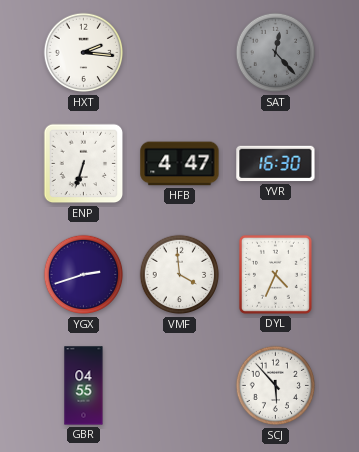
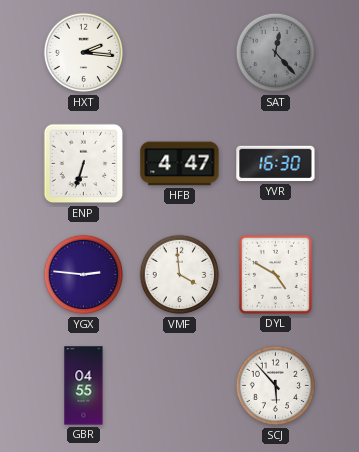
YGX: 2:42 -> 2:46 (84, 275)
DYL: 4:34 -> 4:50 (275, 274)
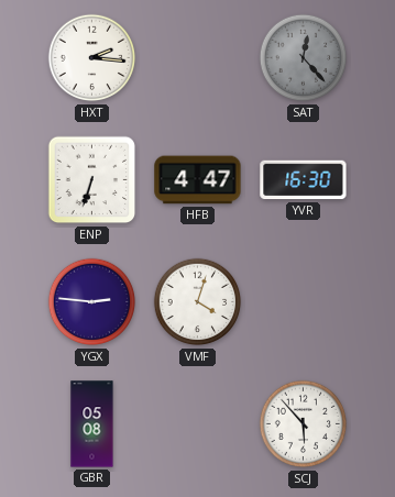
VMF: 3:59 -> 4:03 (198, 302)
DYL: 4:50 -> none (275, 274)
GBR: 04:55 -> 05:08 (92, 424)
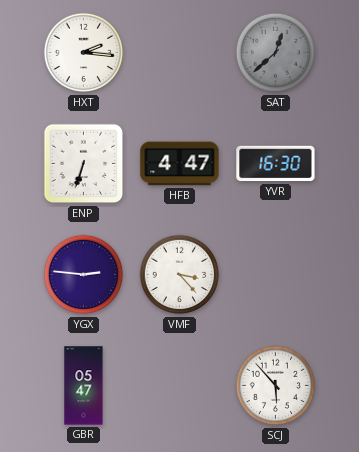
SAT: 12:23 -> 12:38 (276, 53)
VMF: 4:03 -> 3:23 (180, 275)
GBR: 05:08 -> 05:47 (84, 386)
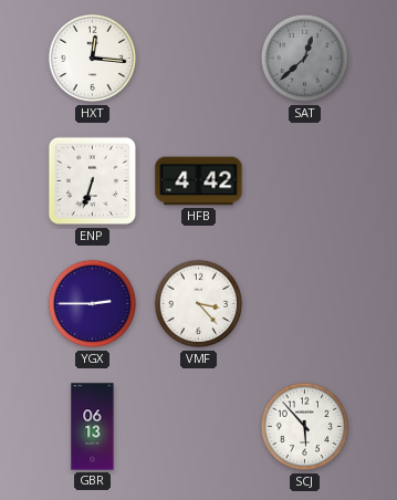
HXT: 2:16 -> 12:16 (93, 59)
HFB: 4:47 -> 4:42 (199, 181)
YVR: 16:30 -> none (276, 164)
YGX: 2:46 -> 2:45 (93, 304)
GBR: 05:47 -> 06:13 (93, 427)
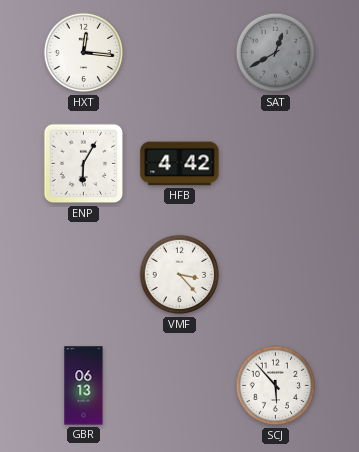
SAT: 12:38 -> 12:40 (276, 53)
ENP: 6:33 -> 6:05 (84, 164)
YGX: 2:45 -> none (93, 304)
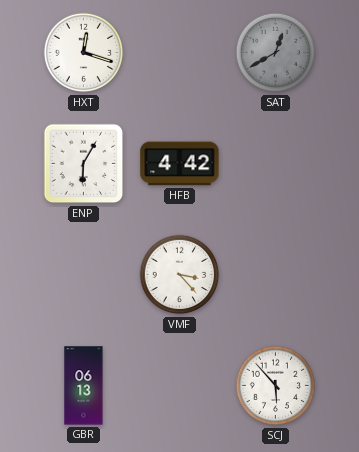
HXT: 12:16 -> 12:18 (84, 53)
